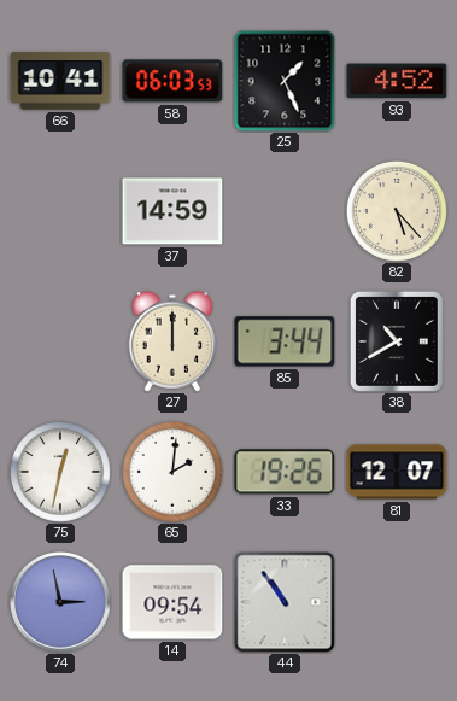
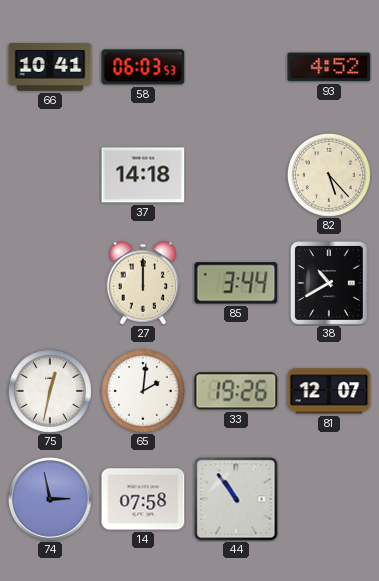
25: 1:26 -> none (285, 81)
37: 14:59 -> 14:18 (143, 175)
14: 09:54 -> 07:58 (143, 499)
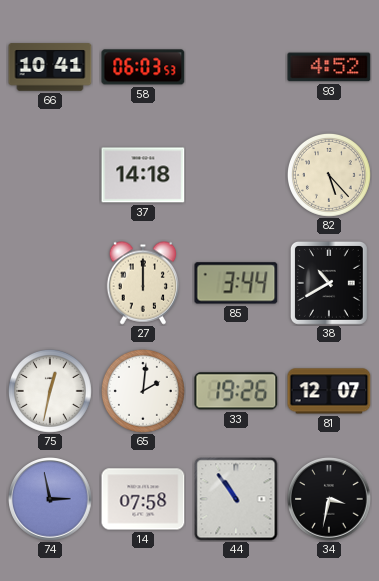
34: none -> 3:32 (329, 499)
